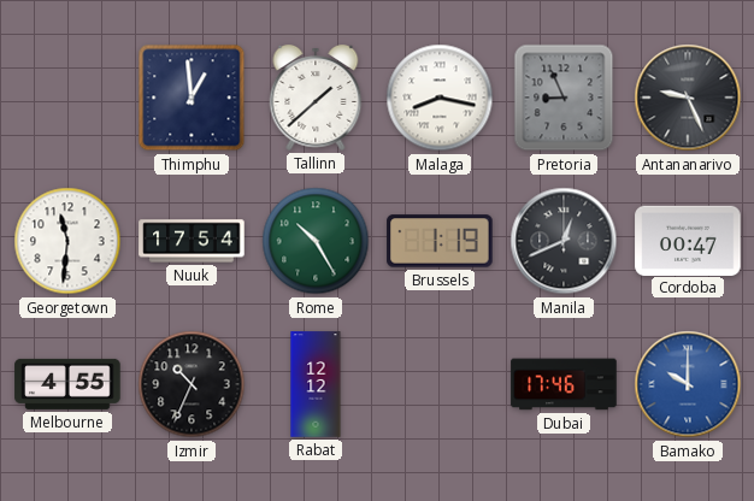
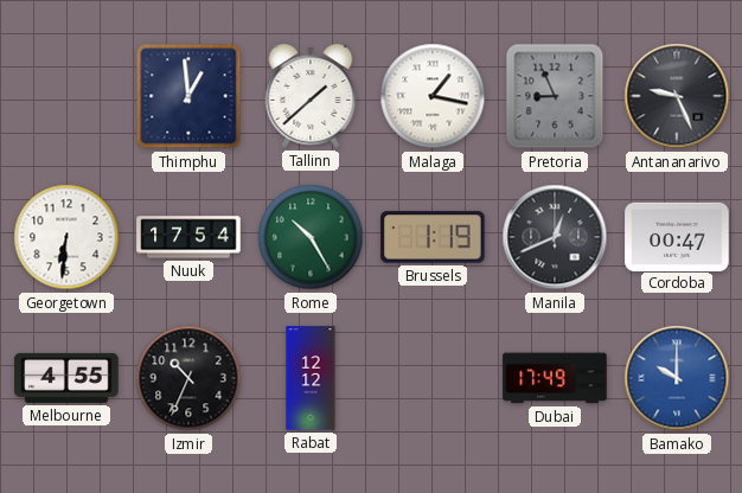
Malaga: 8:17 -> 1:17 (433, 96)
Georgetown: 11:31 -> 6:31 (66, 237)
Dubai: 17:46 -> 17:49 (555, 378)
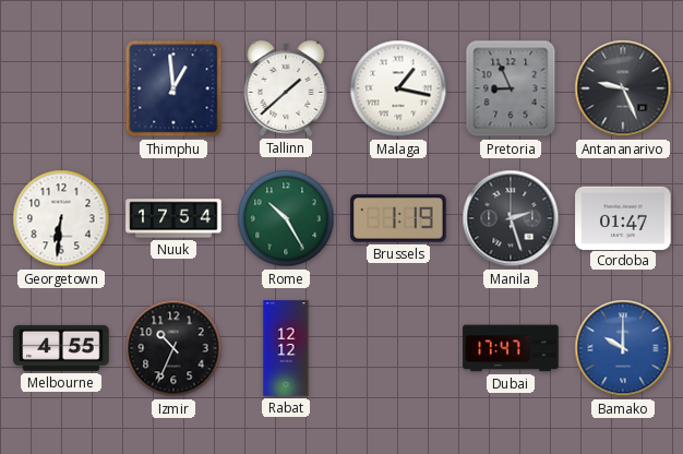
Manila: 12:41 -> 2:27 (511, 218)
Cordoba: 00:47 -> 01:47 (623, 217)
Dubai: 17:49 -> 17:47 (511, 348)
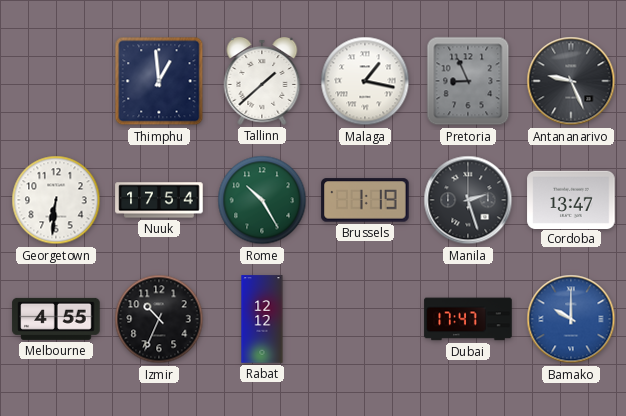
Cordoba: 01:47 -> 13:47 (571, 199)
